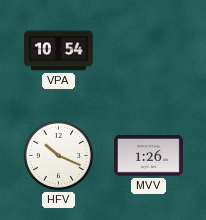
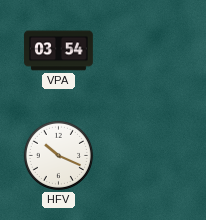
VPA: 10:54 -> 03:54 (59, 51)
MVV: 1:26 -> none (149, 155)
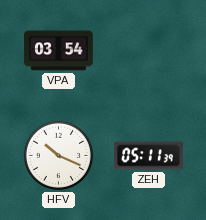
ZEH: none -> 05:11 (149, 156)
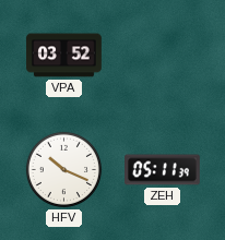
VPA: 03:54 -> 03:52 (64, 56)
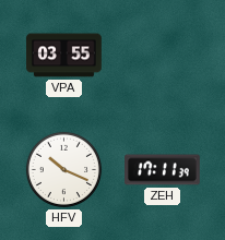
VPA: 03:52 -> 03:55 (64, 56)
ZEH: 05:11 -> 17:11 (163, 170)
